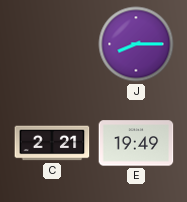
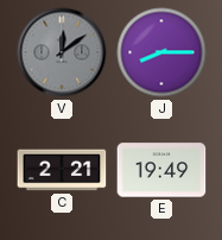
V: none -> 12:09 (62, 52)
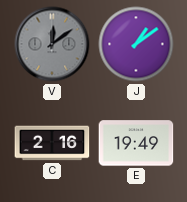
J: 8:15 -> 1:09 (136, 44)
C: 2:21 -> 2:16 (52, 143)
